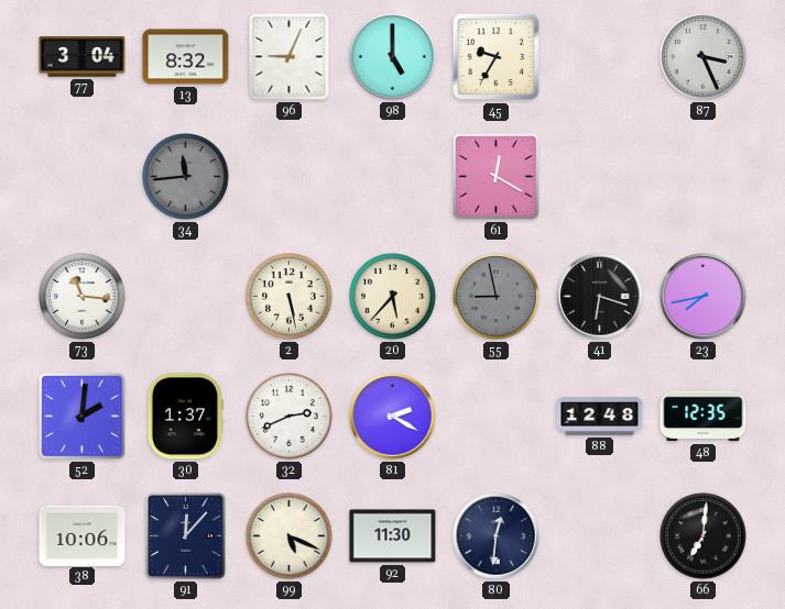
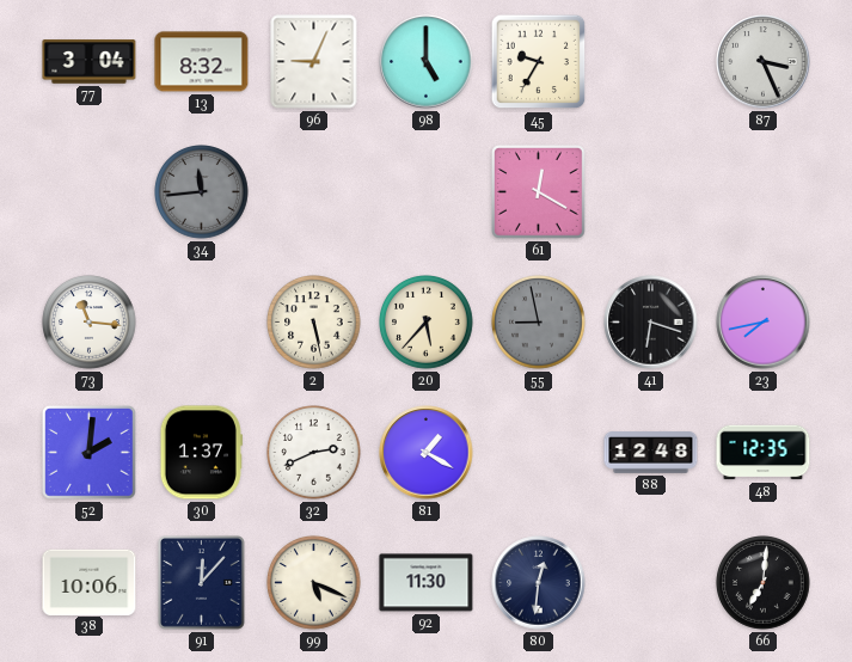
81: 2:20 -> 1:20 (427, 453)
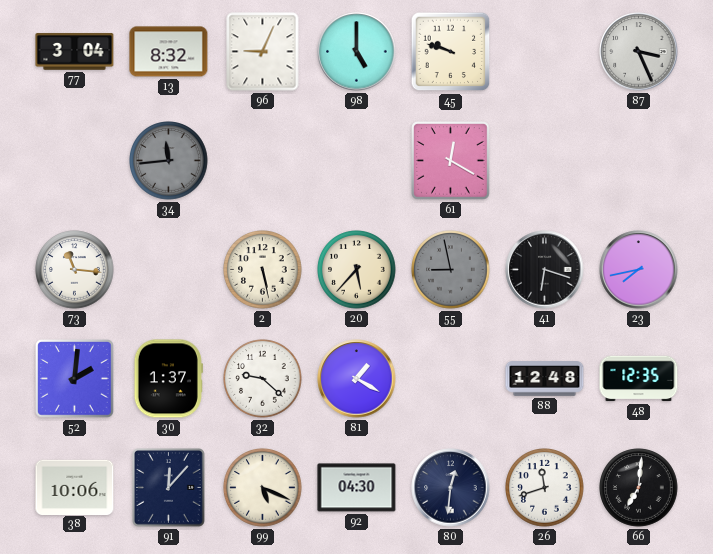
45: 9:35 -> 9:48 (451, 52)
32: 2:41 -> 9:22 (263, 379)
92: 11:30 -> 04:30 (357, 488)
26: none -> 11:42 (545, 488)
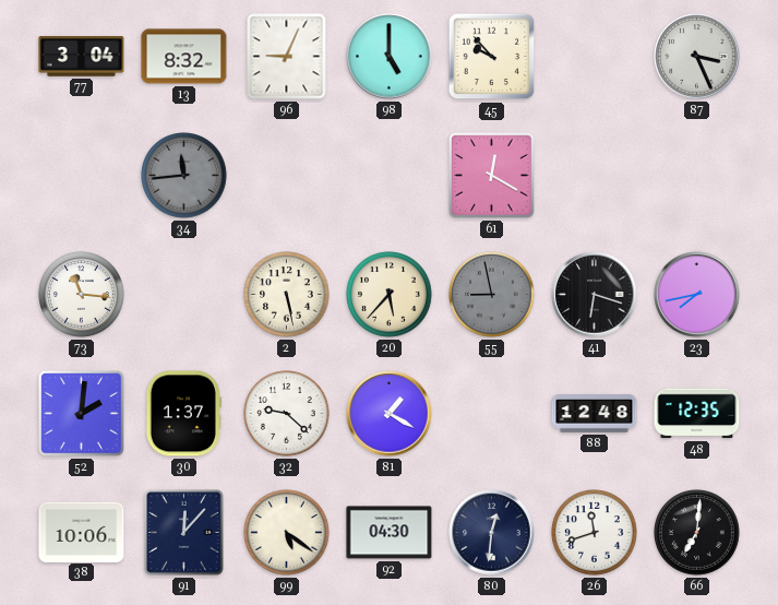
45: 9:48 -> 9:53 (492, 57)
99: 5:19 -> 5:21 (287, 533)
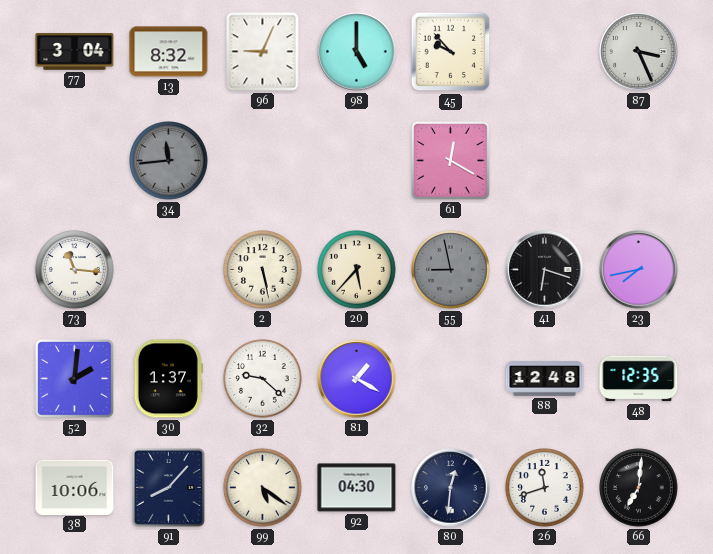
91: 12:07 -> 8:07 (169, 488)
